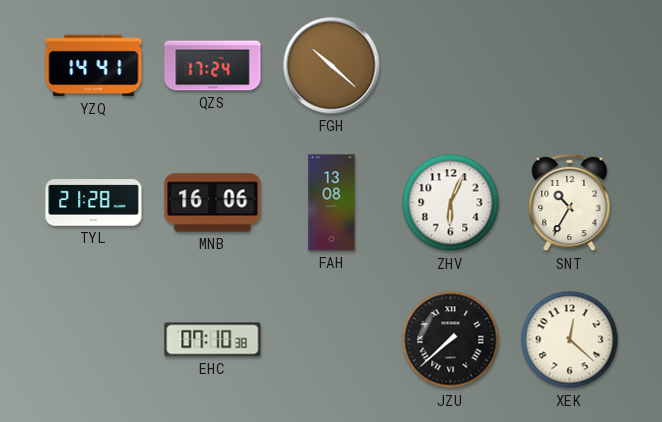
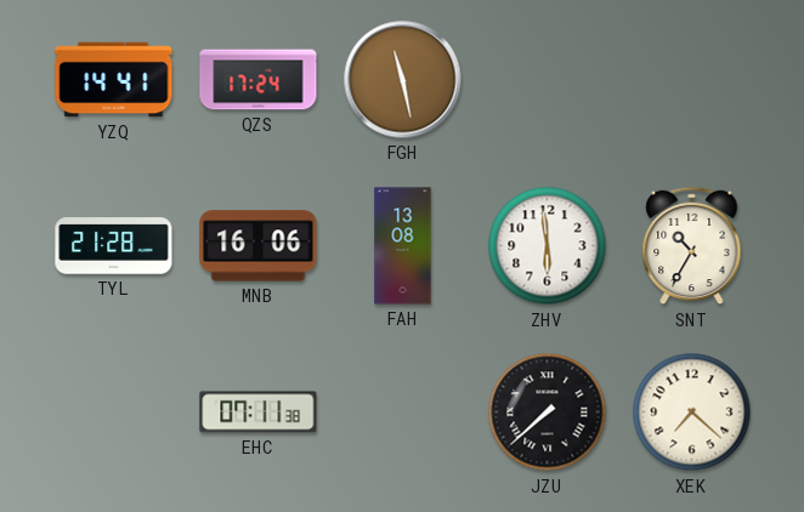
FGH: 10:22 -> 11:28 (403, 80)
ZHV: 6:04 -> 5:59 (548, 246)
EHC: 07:10 -> 07:11 (259, 413)
XEK: 12:22 -> 7:22 (692, 413)
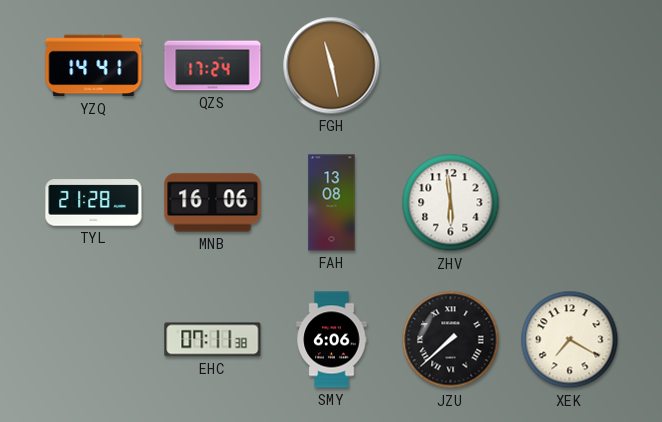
SNT: 10:35 -> none (692, 246)
SMY: none -> 6:06 (332, 340)
XEK: 7:22 -> 7:20 (570, 340)
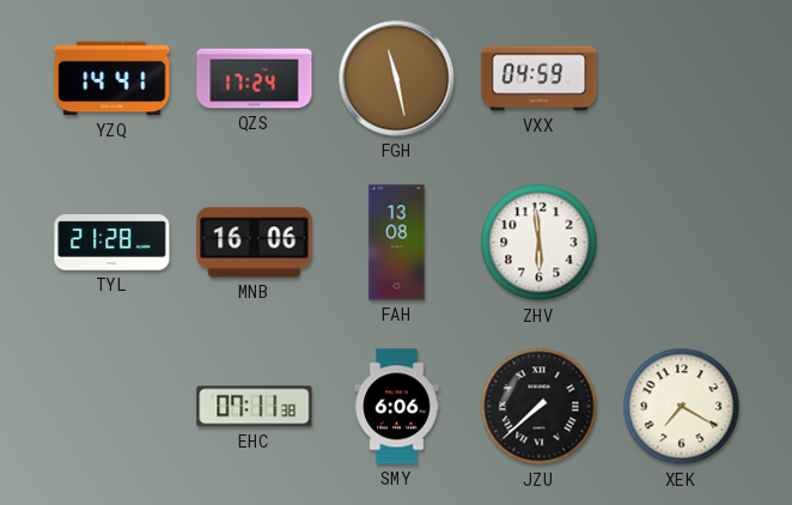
VXX: none -> 04:59 (540, 79)
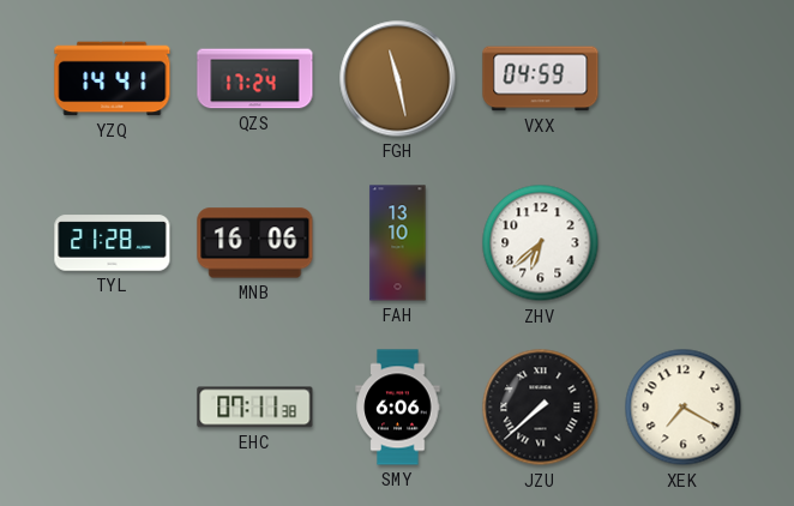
FAH: 13:08 -> 13:10 (398, 243)
ZHV: 5:59 -> 6:38 (541, 243)
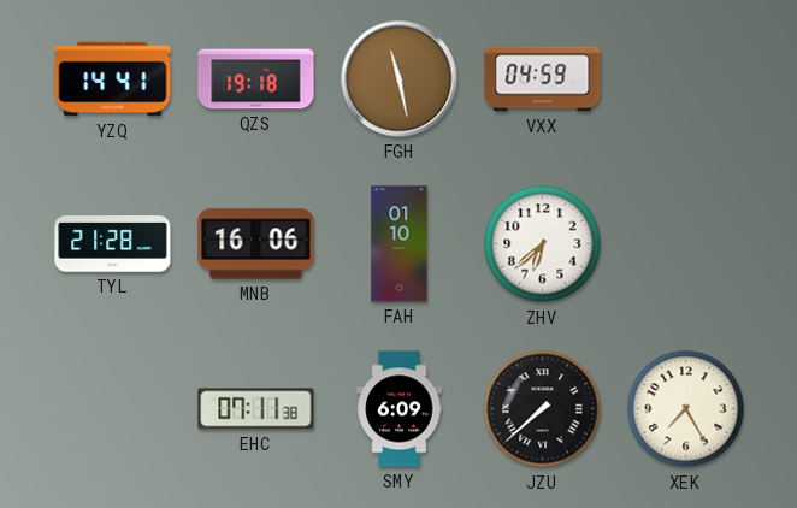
QZS: 17:24 -> 19:18 (256, 79)
FAH: 13:10 -> 01:10 (400, 244)
SMY: 6:06 -> 6:09 (400, 409)
XEK: 7:20 -> 7:25 (686, 409)
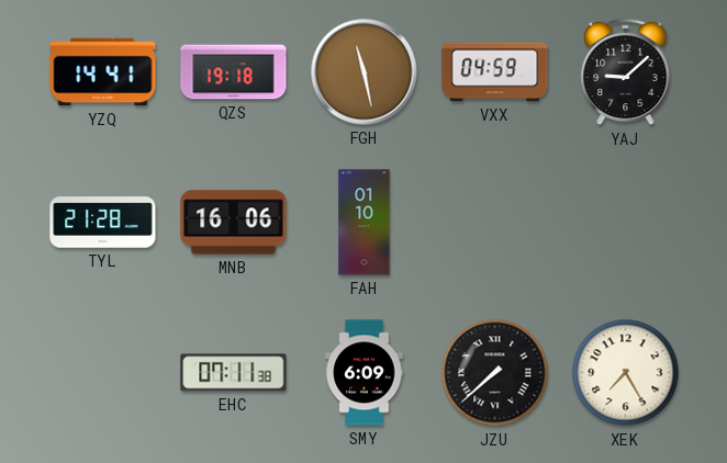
YAJ: none -> 9:08 (626, 72)
ZHV: 6:38 -> none (543, 244)
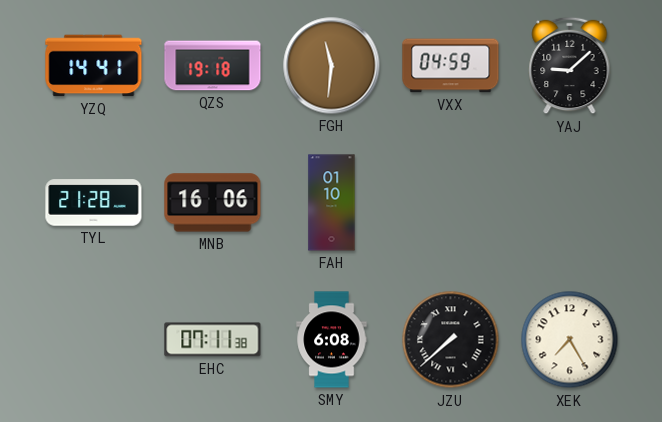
FGH: 11:28 -> 11:31 (332, 66)
SMY: 6:09 -> 6:08 (332, 340)
